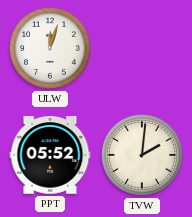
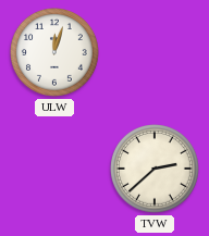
PPT: 05:52 -> none (50, 155)
TVW: 2:01 -> 2:38 (156, 170)
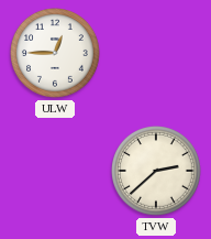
ULW: 12:03 -> 12:45 (56, 54)
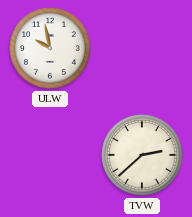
ULW: 12:45 -> 9:58 (51, 49)
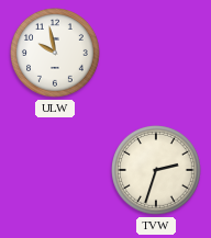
TVW: 2:38 -> 2:33 (157, 171)
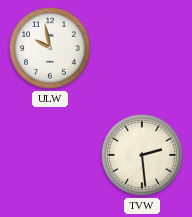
TVW: 2:33 -> 2:29 (143, 156)
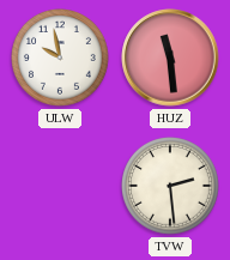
HUZ: none -> 11:29 (170, 58)
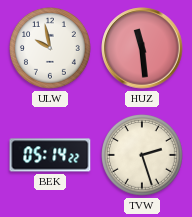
BEK: none -> 05:14 (50, 155)
TVW: 2:29 -> 2:27 (143, 156)
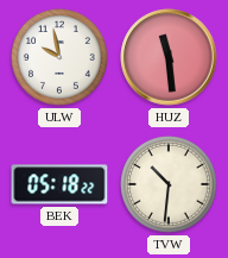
BEK: 05:14 -> 05:18 (59, 184)
TVW: 2:27 -> 10:31 (170, 185)
